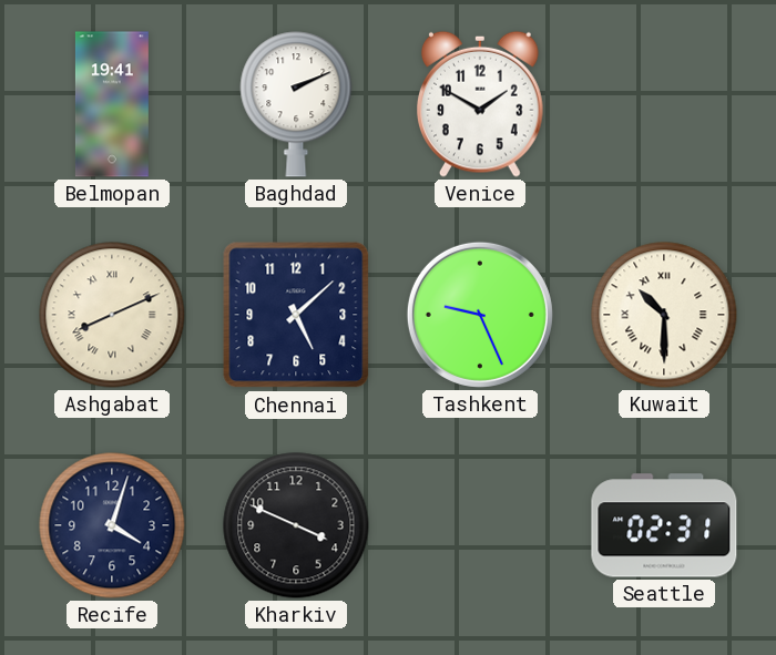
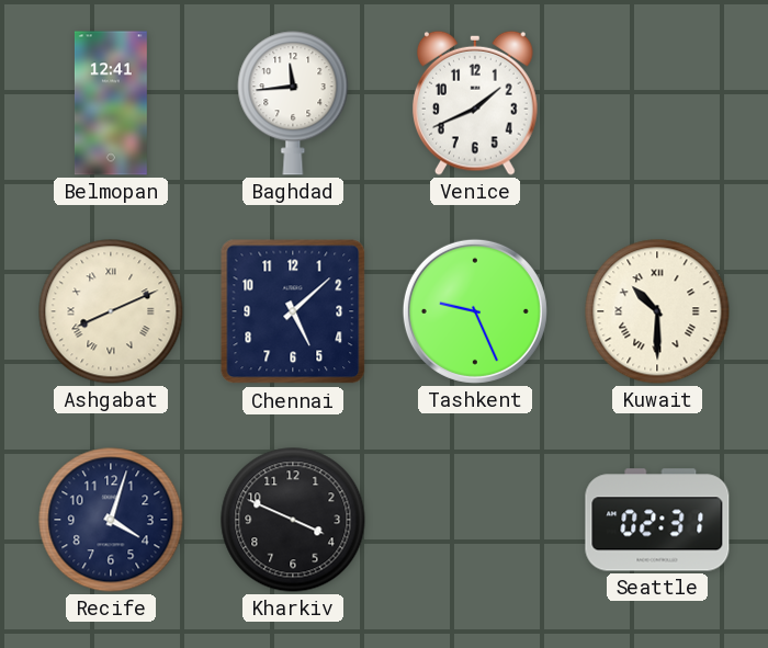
Belmopan: 19:41 -> 12:41 (111, 103)
Baghdad: 2:11 -> 11:44 (293, 103)
Venice: 1:50 -> 1:41 (476, 103)
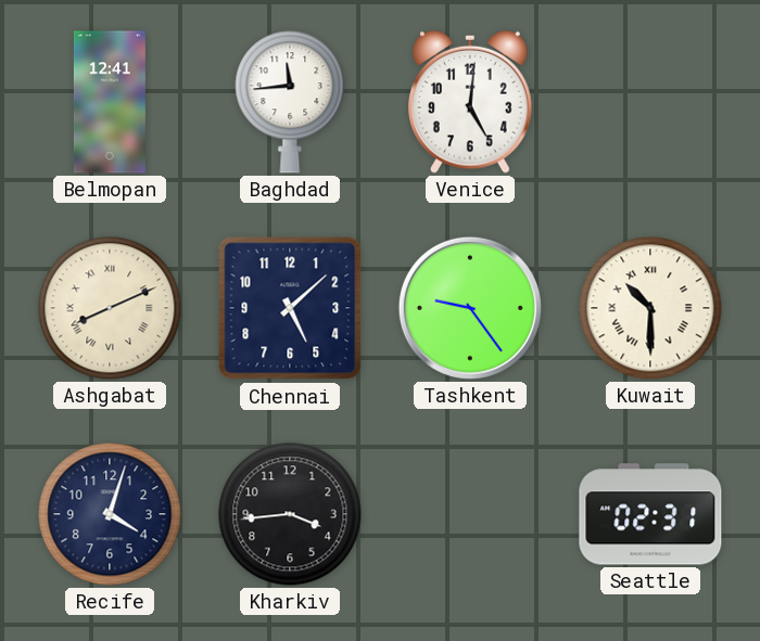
Venice: 1:41 -> 5:01 (471, 102)
Tashkent: 9:26 -> 9:24 (470, 308)
Kharkiv: 3:49 -> 3:44 (290, 514)
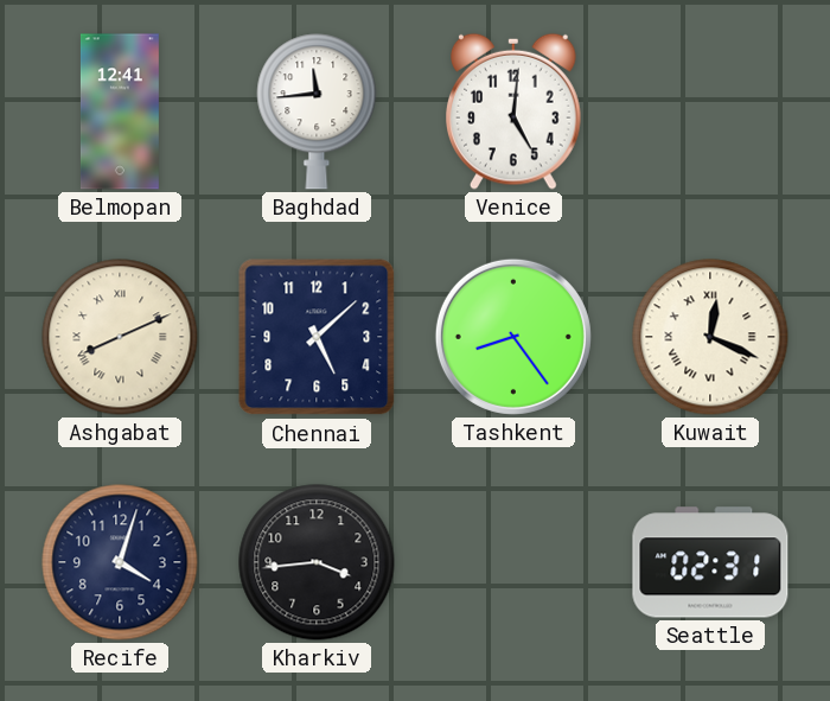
Tashkent: 9:24 -> 8:24 (513, 337)
Kuwait: 10:30 -> 12:19 (710, 337)
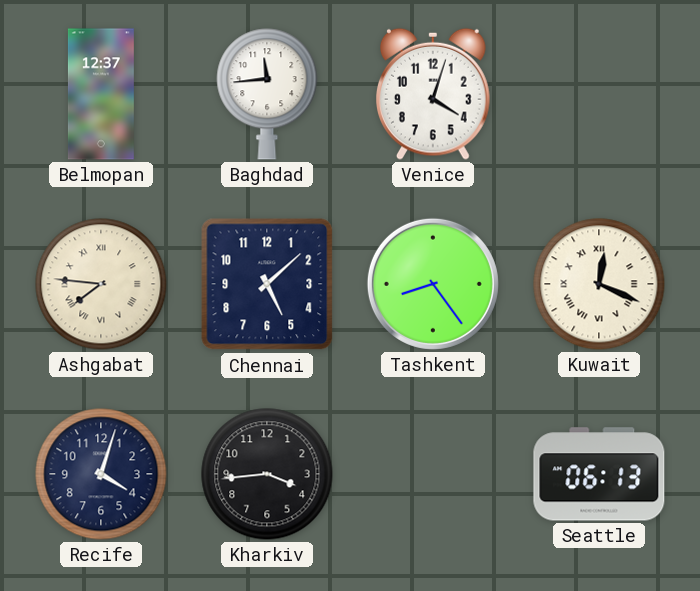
Belmopan: 12:41 -> 12:37 (101, 94)
Venice: 5:01 -> 4:03 (434, 94)
Ashgabat: 8:11 -> 7:46 (101, 284)
Seattle: 02:31 -> 06:13 (599, 474)
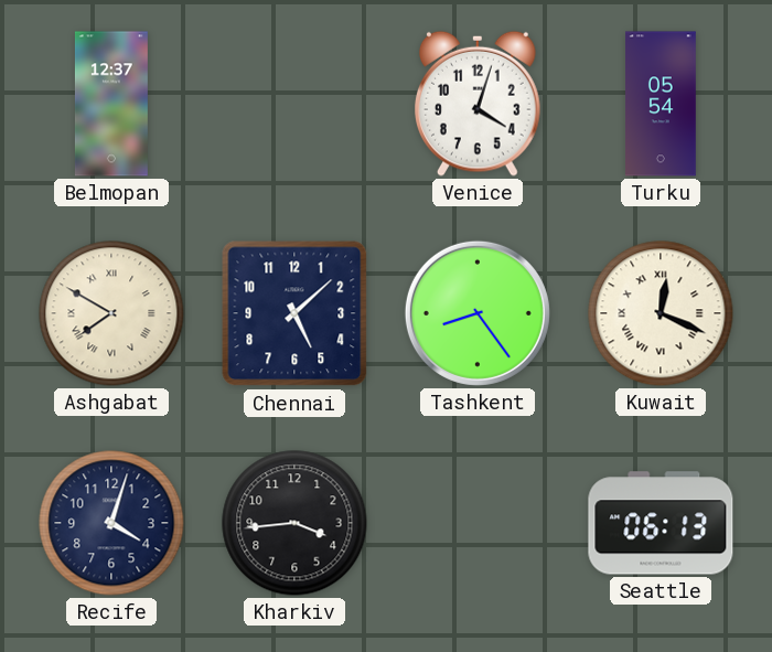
Baghdad: 11:44 -> none (267, 94)
Turku: none -> 05:54 (662, 104)
Ashgabat: 7:46 -> 7:50 (111, 313)
